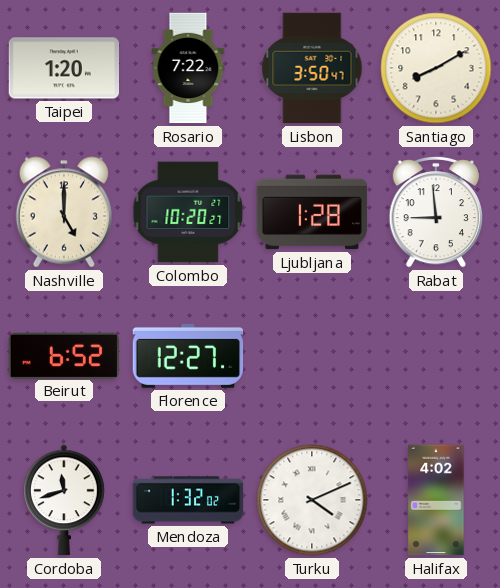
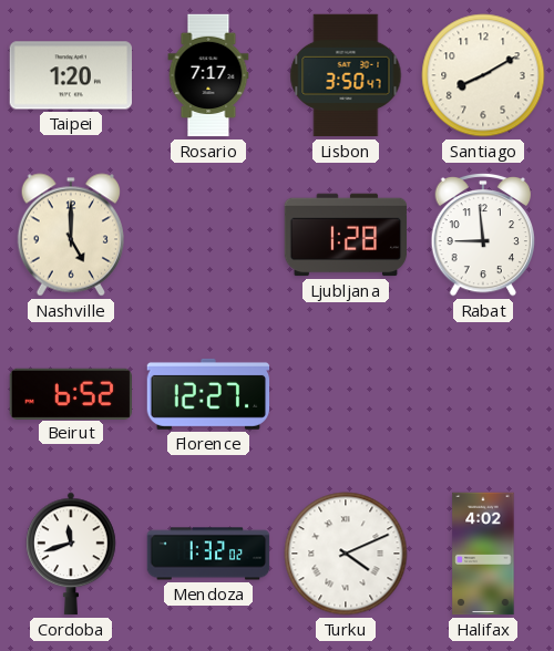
Rosario: 7:22 -> 7:17 (208, 75)
Colombo: 10:20 -> none (188, 212)
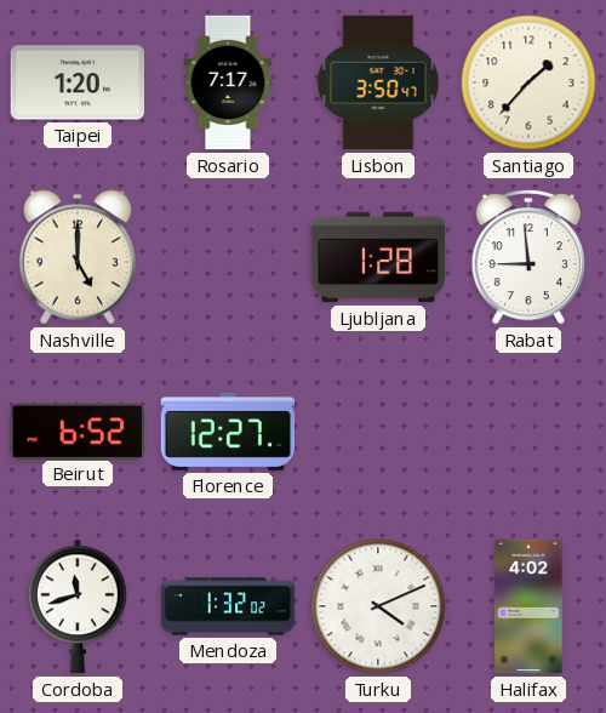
Santiago: 8:10 -> 1:37 (528, 82)
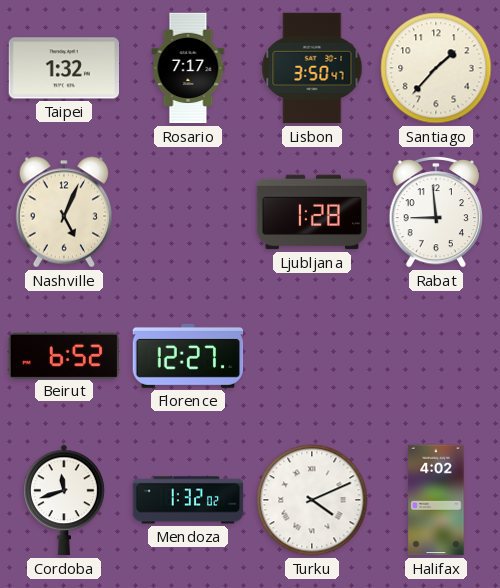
Taipei: 1:20 -> 1:32 (63, 68)
Nashville: 5:00 -> 5:04 (63, 212)
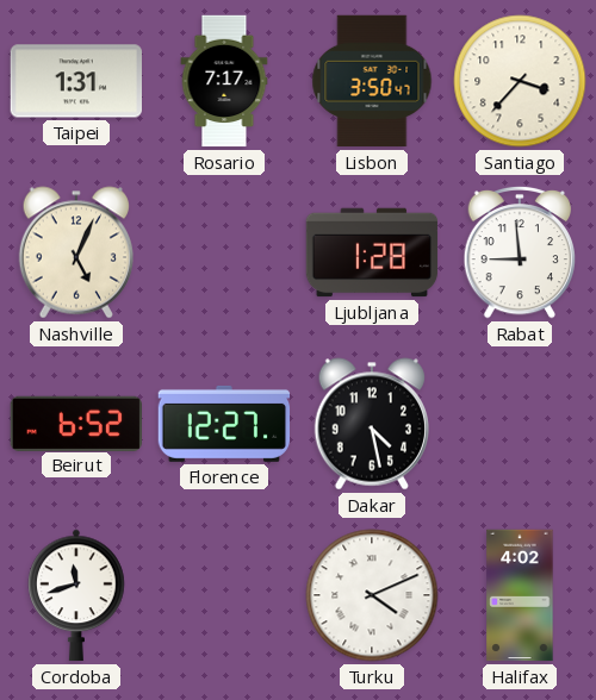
Taipei: 1:32 -> 1:31 (75, 81)
Santiago: 1:37 -> 3:37 (520, 81)
Dakar: none -> 4:28 (371, 424)
Mendoza: 1:32 -> none (188, 500)
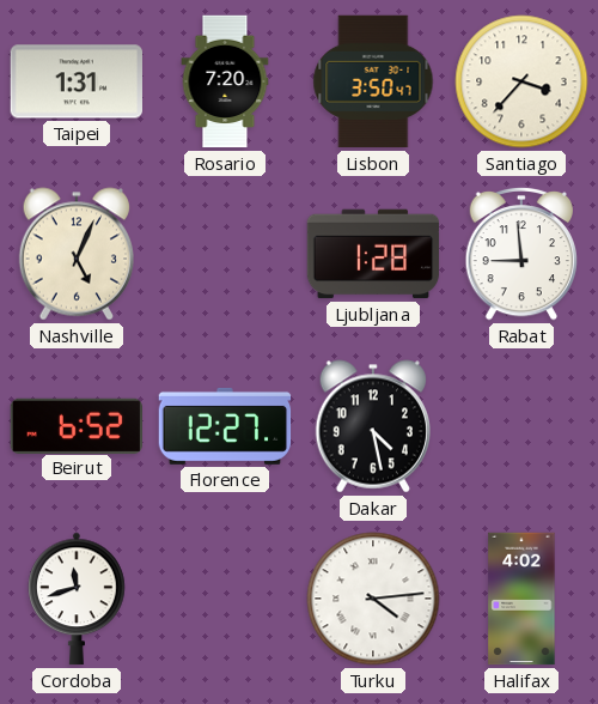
Rosario: 7:17 -> 7:20 (225, 81)
Turku: 4:11 -> 4:14 (373, 599)
